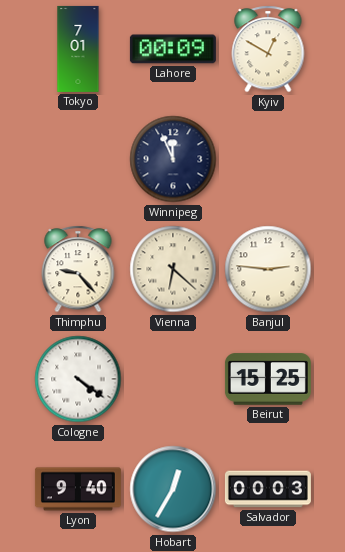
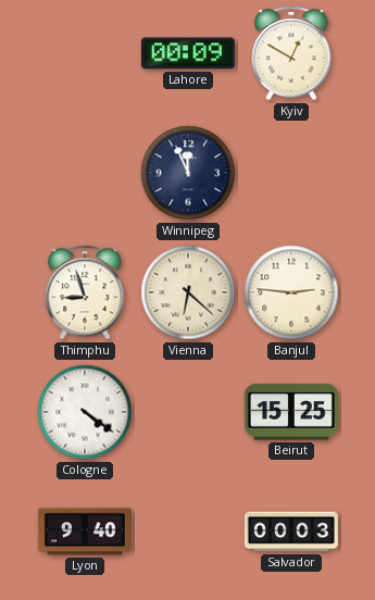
Tokyo: 7:01 -> none (78, 49)
Thimphu: 9:23 -> 8:57 (85, 292)
Hobart: 12:35 -> none (173, 489)
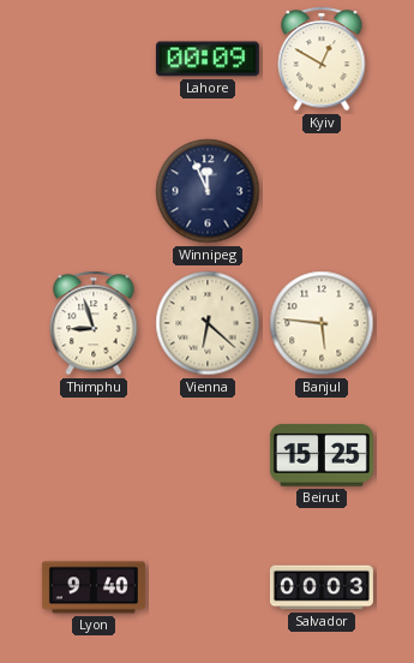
Banjul: 2:46 -> 5:46 (322, 323)
Cologne: 4:21 -> none (85, 412)
